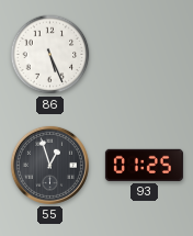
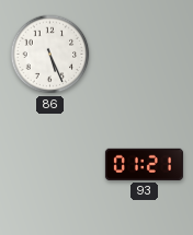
55: 12:57 -> none (49, 165)
93: 01:25 -> 01:21 (144, 164)
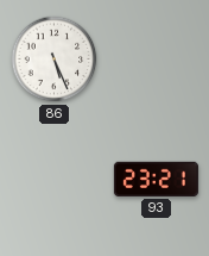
93: 01:21 -> 23:21 (156, 179)
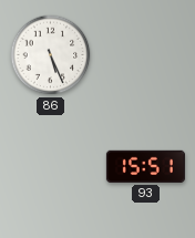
93: 23:21 -> 15:51 (145, 166)
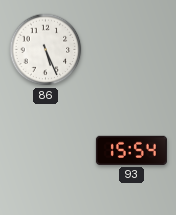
93: 15:51 -> 15:54 (131, 150)
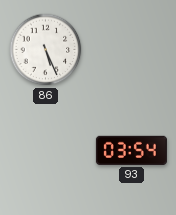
93: 15:54 -> 03:54 (131, 150)
